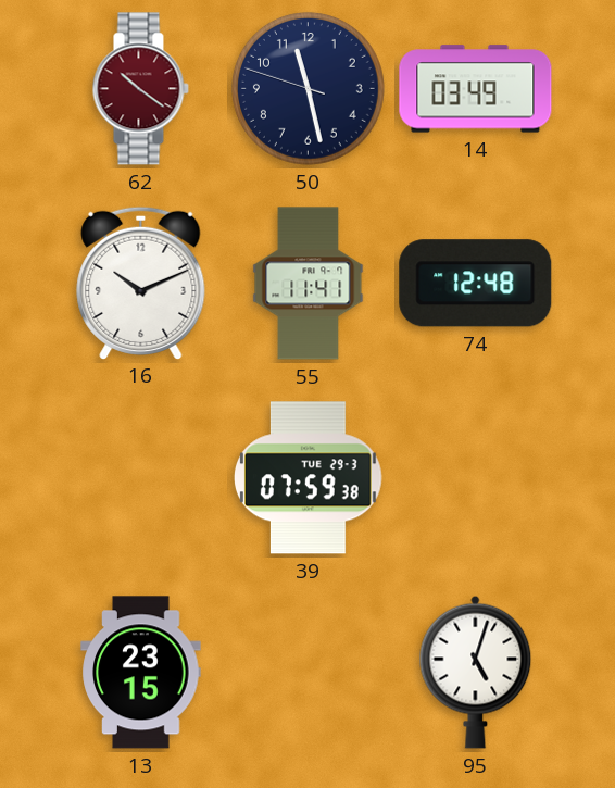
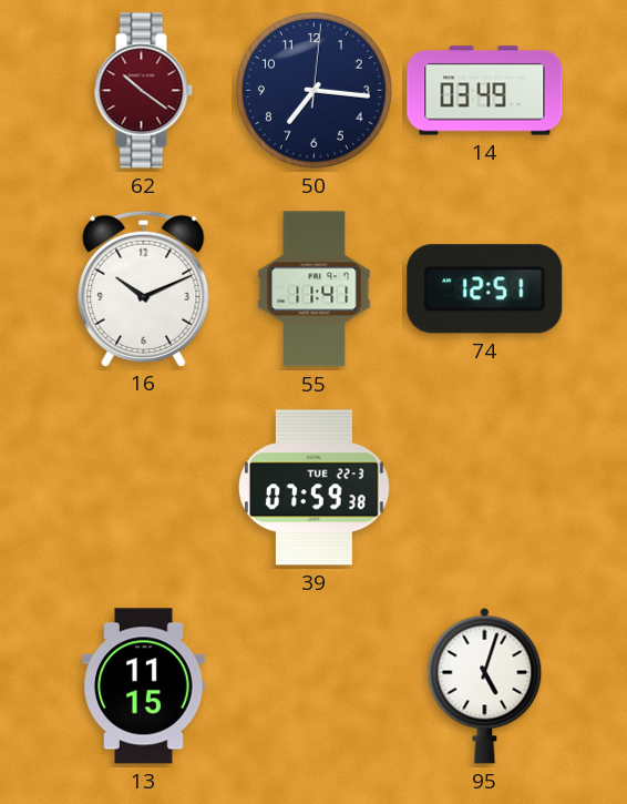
50: 11:27 -> 7:16 (313, 90)
74: 12:48 -> 12:51 (485, 289)
39 date: TUE 29-3 -> TUE 22-3 (313, 488)
13: 23:15 -> 11:15 (144, 686)
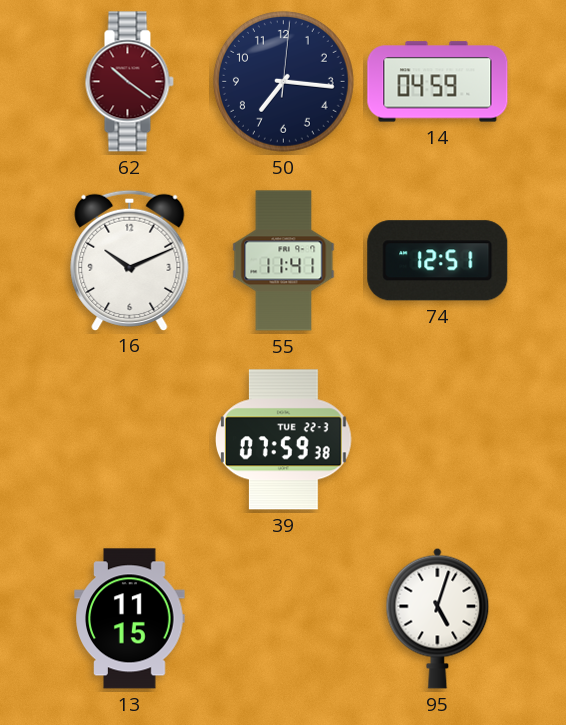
14: 03:49 -> 04:59 (438, 82)
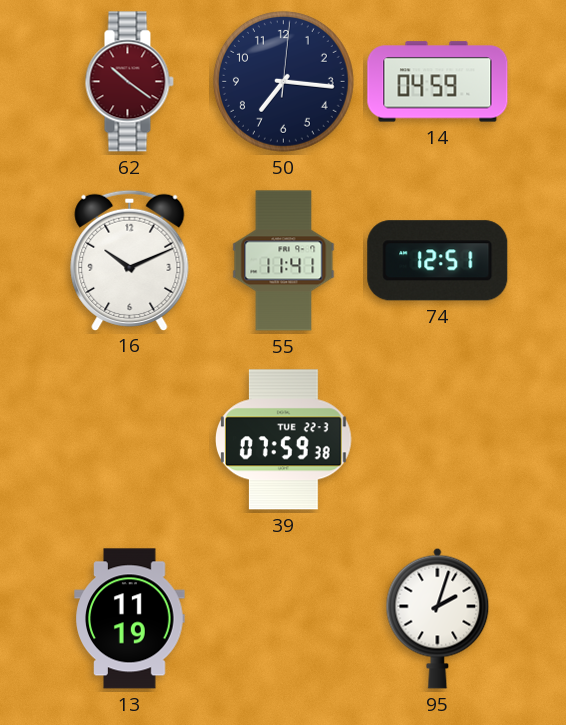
13: 11:15 -> 11:19 (130, 619)
95: 5:03 -> 2:03 (438, 618)
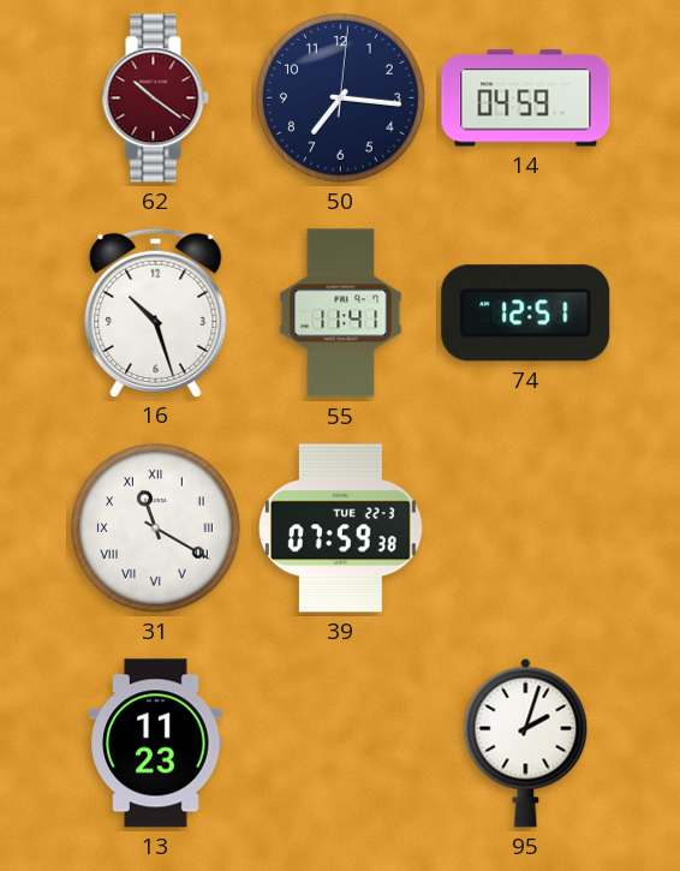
16: 10:11 -> 10:27 (156, 312)
31: none -> 11:20 (155, 527)
13: 11:19 -> 11:23 (156, 744)
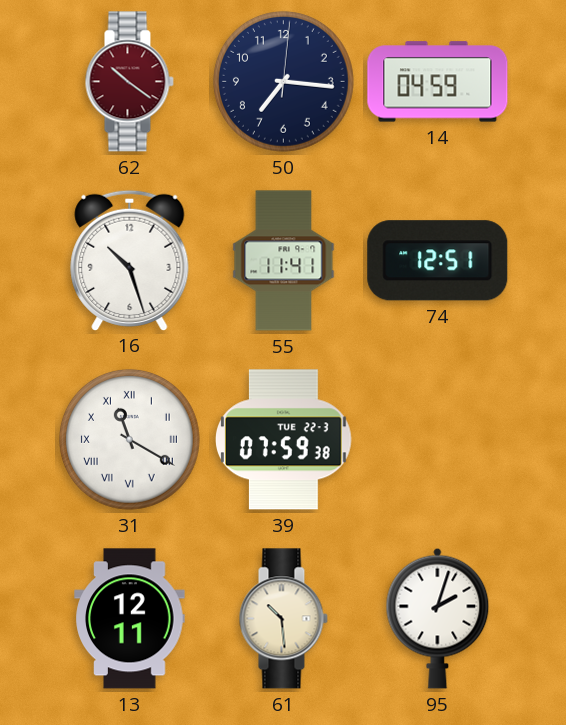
13: 11:23 -> 12:11 (130, 619)
61: none -> 10:29 (283, 619)
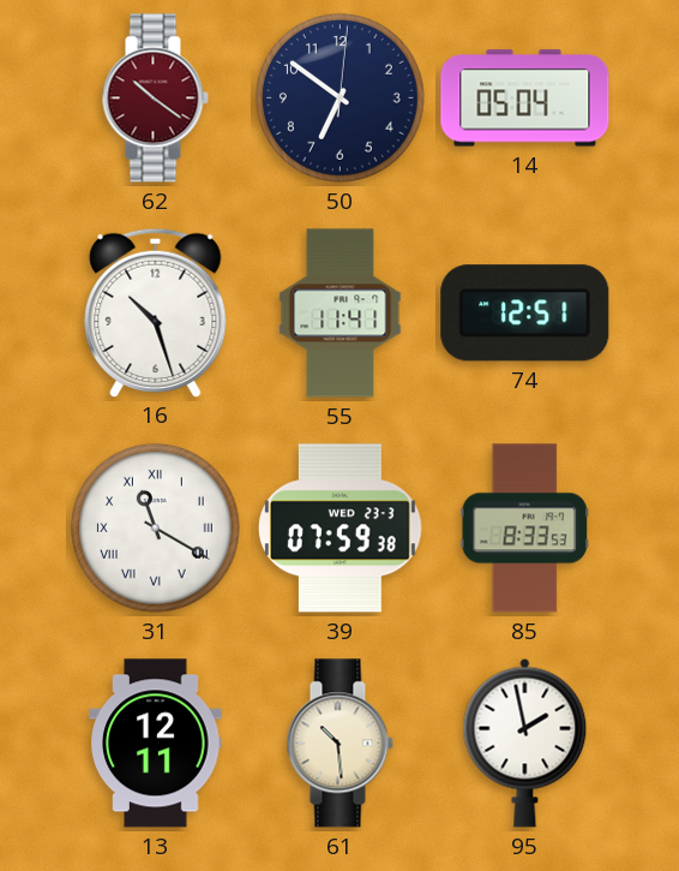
50: 7:16 -> 6:51 (339, 97)
14: 04:59 -> 05:04 (525, 99)
39 date: TUE 22-3 -> WED 23-3 (339, 529)
85: none -> 8:33 (524, 529)
95: 2:03 -> 1:58 (525, 742)
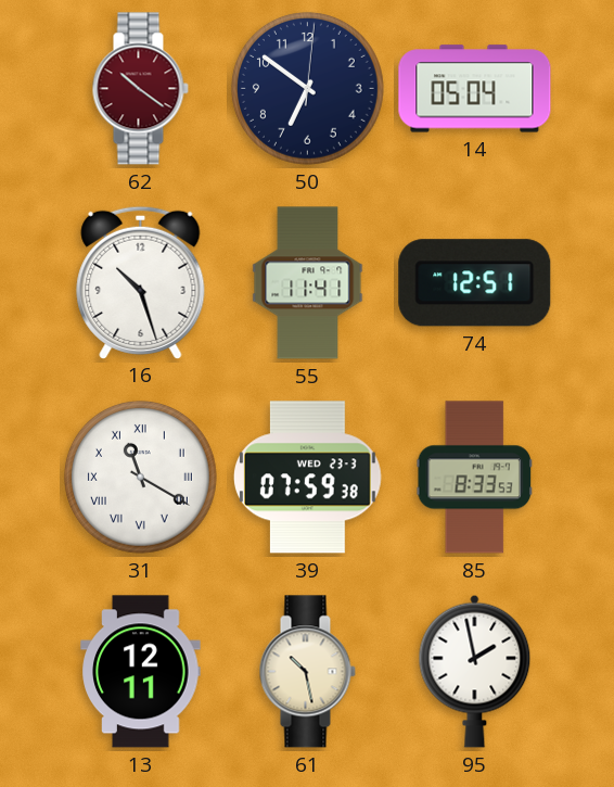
61: 10:29 -> 10:28 (307, 672)
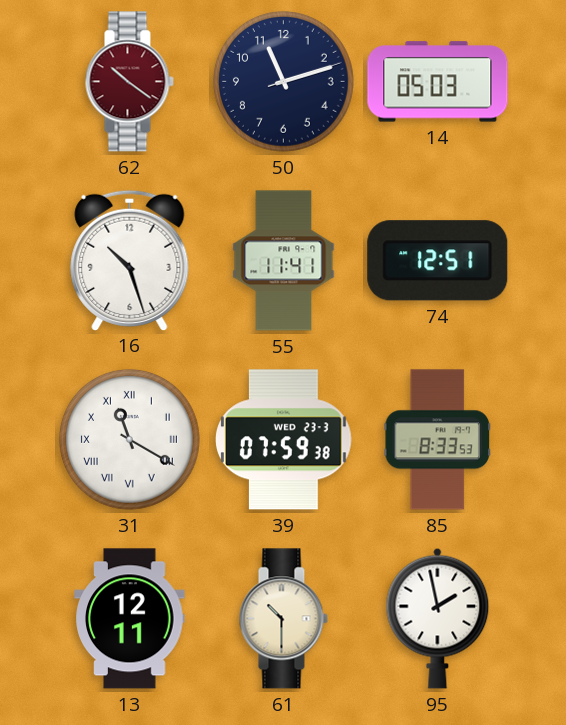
50: 6:51 -> 11:12 (283, 81)
14: 05:04 -> 05:03 (438, 82)
61: 10:28 -> 10:30 (283, 619)
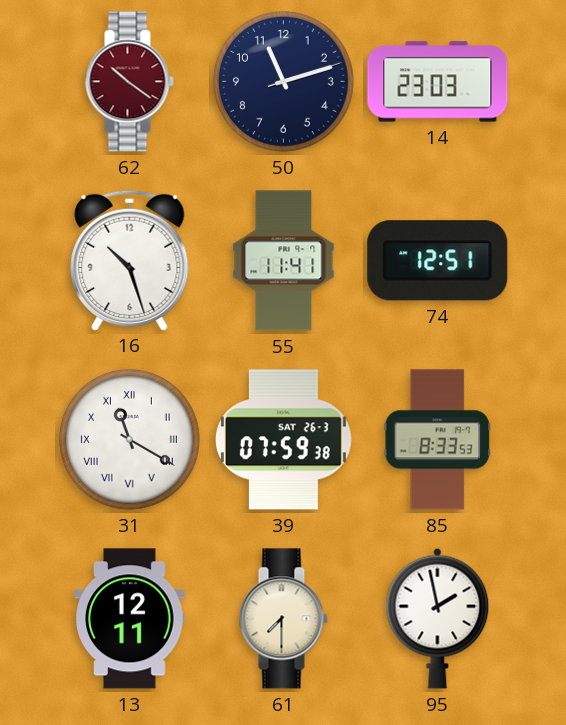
14: 05:03 -> 23:03 (438, 82)
39 date: WED 23-3 -> SAT 26-3 (283, 440)
61: 10:30 -> 7:30 (283, 619)
